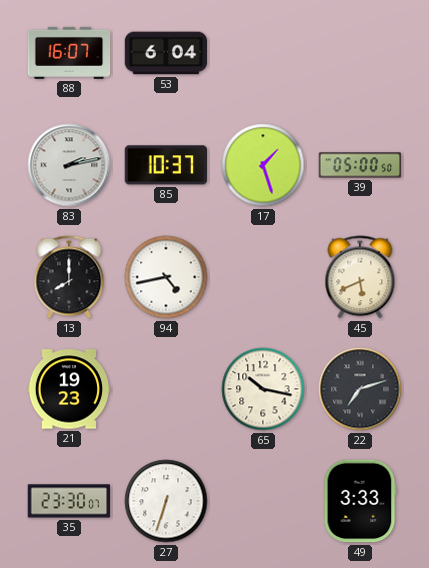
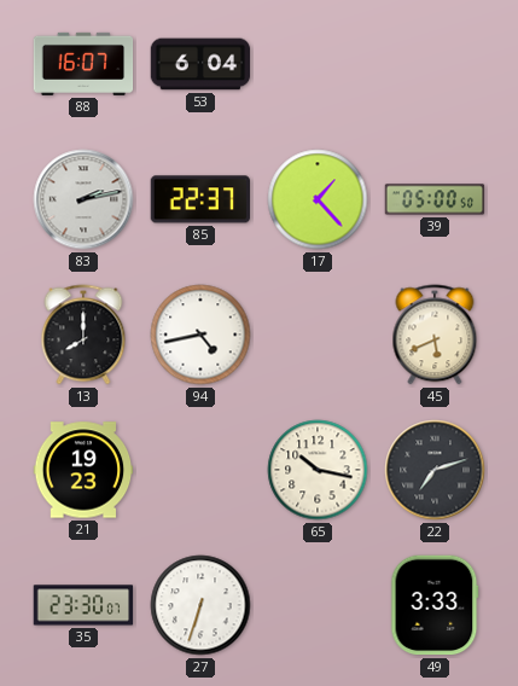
85: 10:37 -> 22:37 (199, 199)
17: 1:27 -> 1:23 (318, 199)
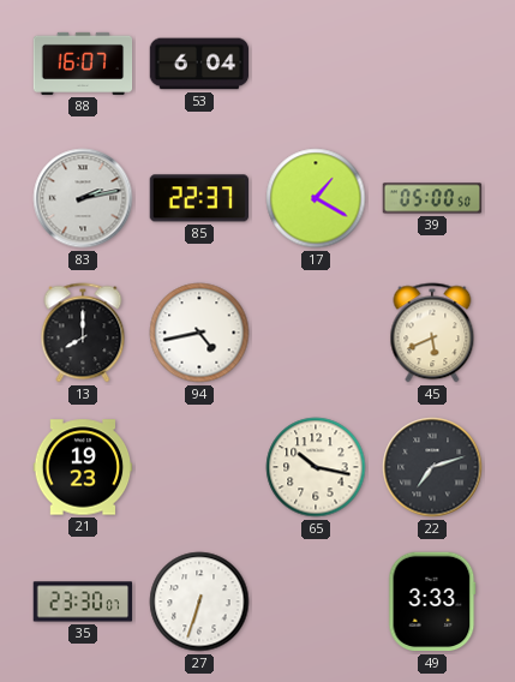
17: 1:23 -> 1:20 (316, 198)
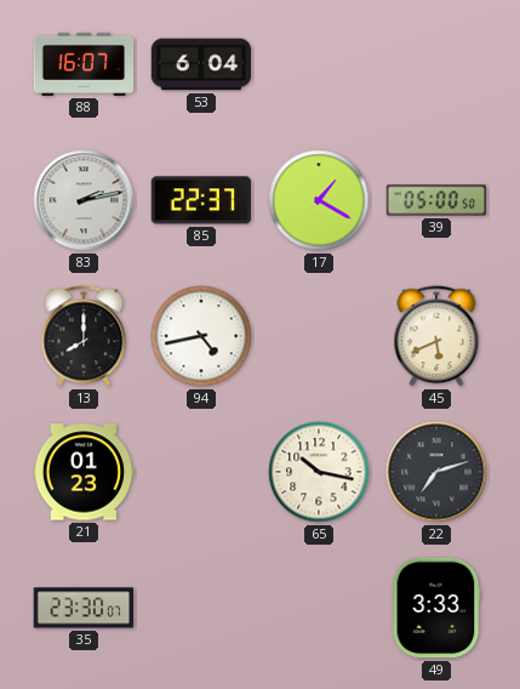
21: 19:23 -> 01:23 (84, 472)
27: 6:33 -> none (199, 602)
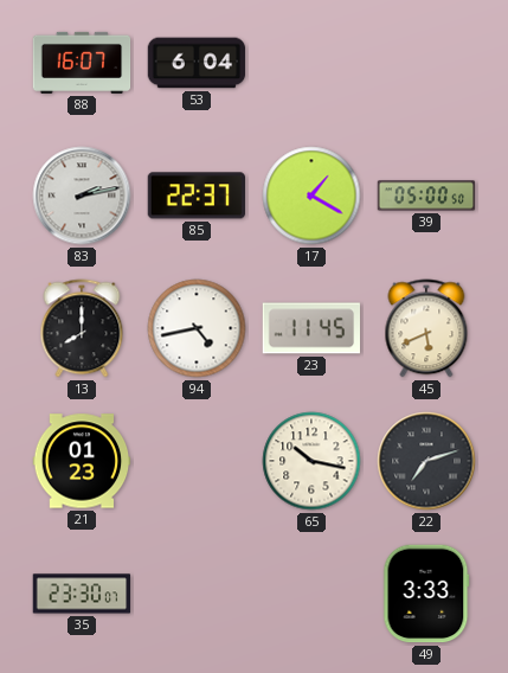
23: none -> 11:45 (311, 328)
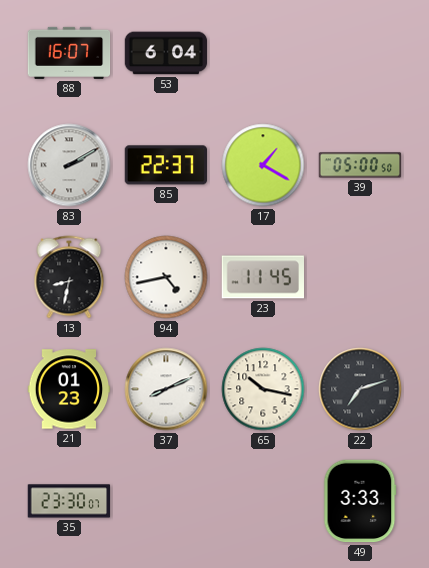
83: 2:13 -> 2:10 (69, 165)
13: 8:00 -> 8:32 (69, 277)
45: 5:41 -> none (426, 328)
37: none -> 8:11 (166, 389)
